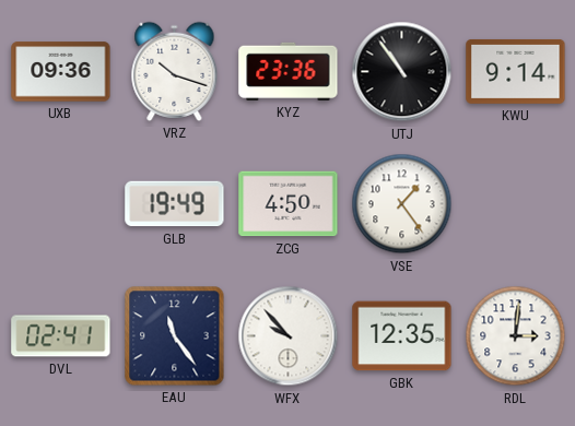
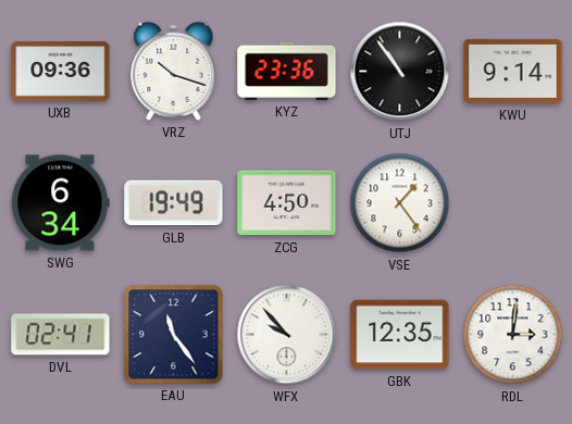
SWG: none -> 6:34 (61, 203)
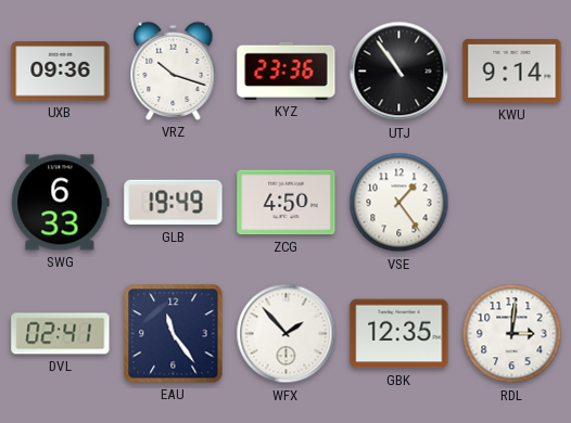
SWG: 6:34 -> 6:33 (61, 203)
WFX: 9:53 -> 1:53 (287, 334)
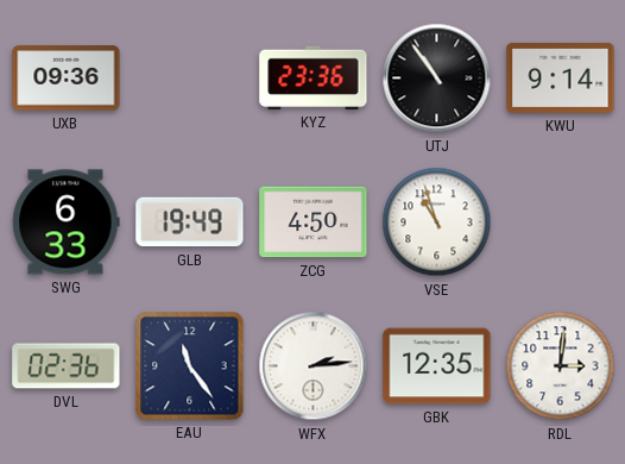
VRZ: 10:18 -> none (174, 70)
VSE: 1:24 -> 10:57 (437, 222)
DVL: 02:41 -> 02:36 (67, 366)
WFX: 1:53 -> 2:14 (314, 366)
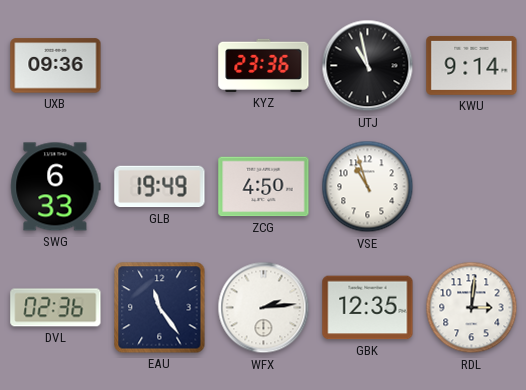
UTJ: 10:54 -> 10:58 (368, 66)
